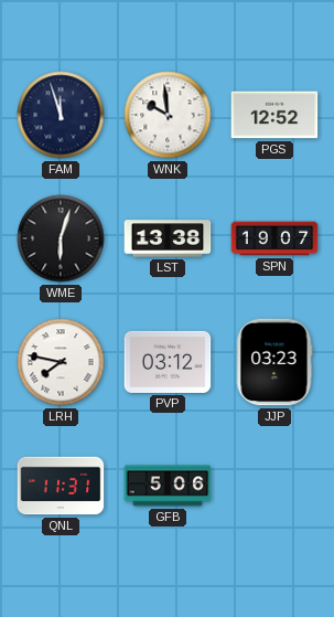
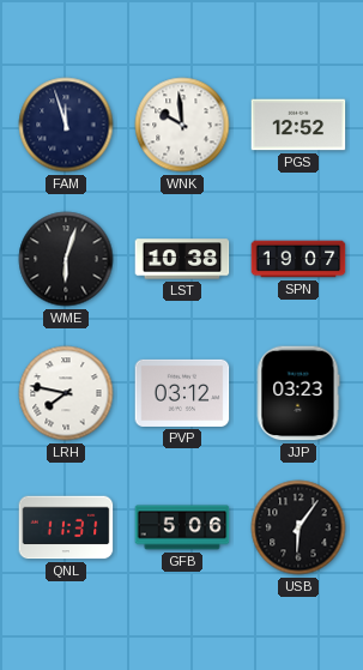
LST: 13:38 -> 10:38 (182, 259)
USB: none -> 6:06 (298, 527)
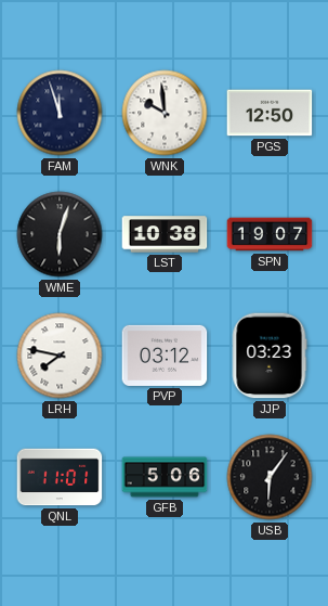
PGS: 12:52 -> 12:50 (270, 113)
QNL: 11:31 -> 11:01 (60, 477)
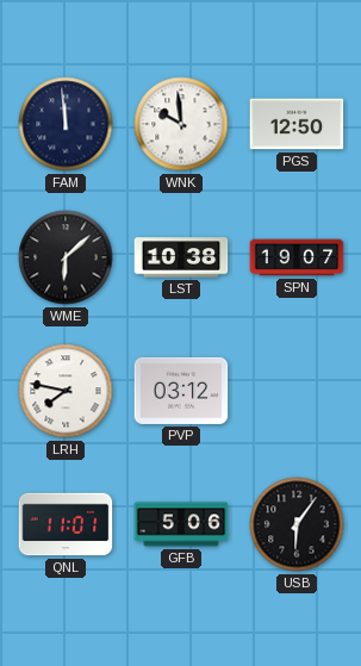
FAM: 11:57 -> 11:59 (66, 124)
WME: 6:03 -> 6:08 (66, 257)
JJP: 03:23 -> none (270, 356)
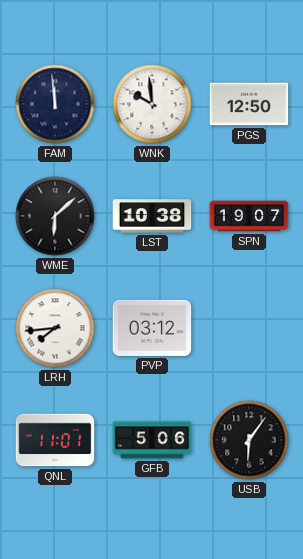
LRH: 7:47 -> 7:44 (55, 328)
